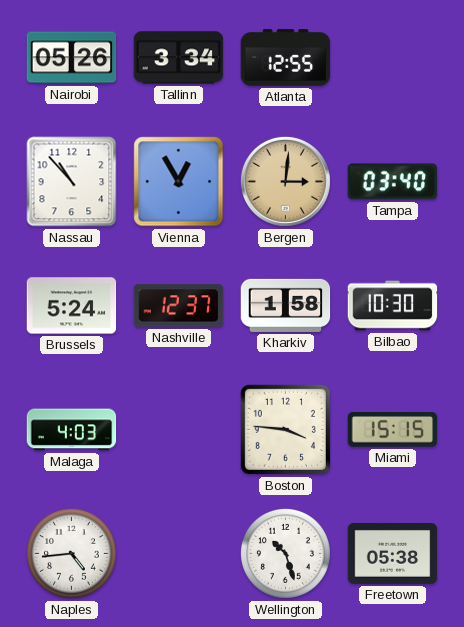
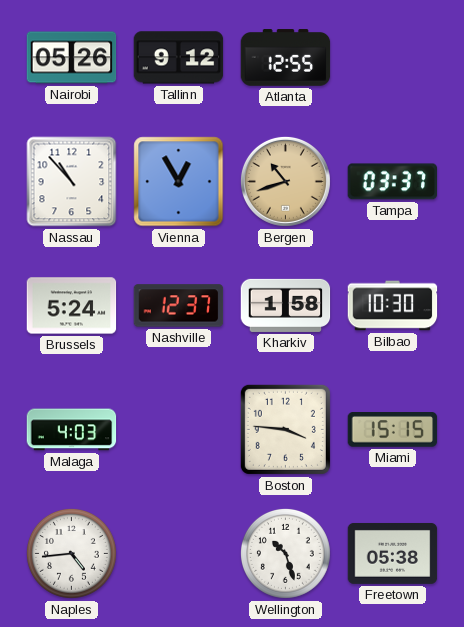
Tallinn: 3:34 -> 9:12 (179, 58)
Bergen: 3:01 -> 10:42 (285, 181)
Tampa: 03:40 -> 03:37 (393, 182)
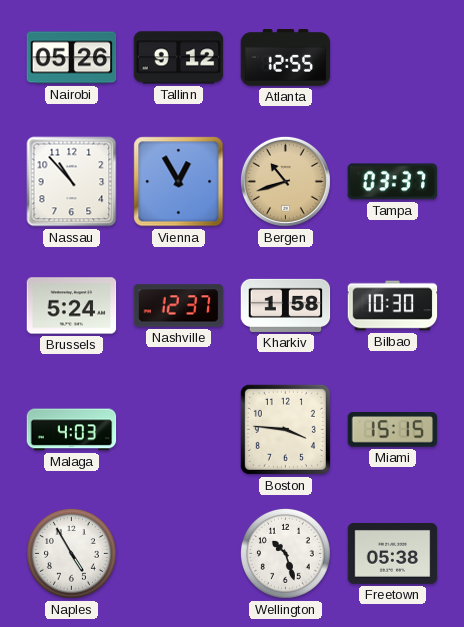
Naples: 4:44 -> 4:55 (71, 553)
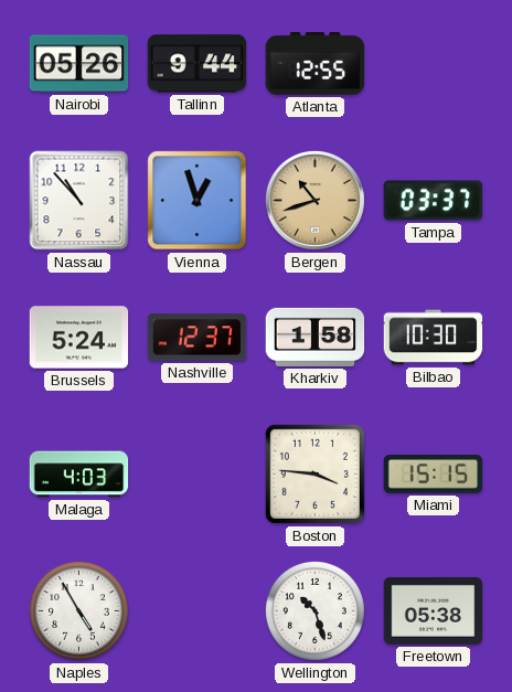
Tallinn: 9:12 -> 9:44 (198, 64)
Vienna: 12:55 -> 12:57 (198, 201)
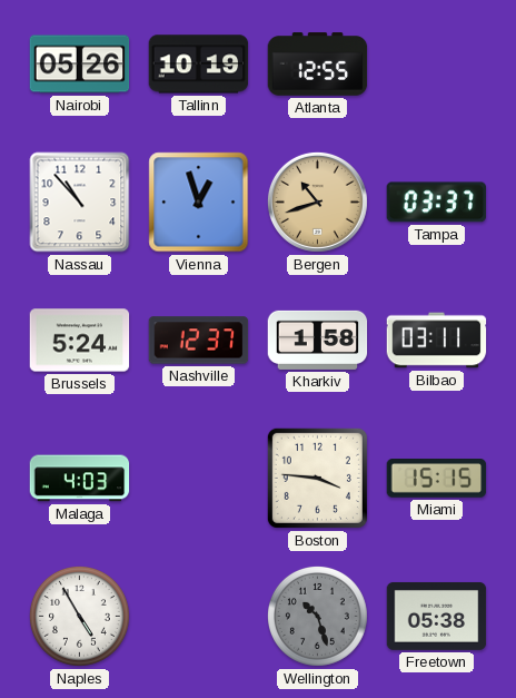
Tallinn: 9:44 -> 10:19 (199, 65)
Bilbao: 10:30 -> 03:11 (437, 341)
Wellington dial: white -> grey (317, 616)
